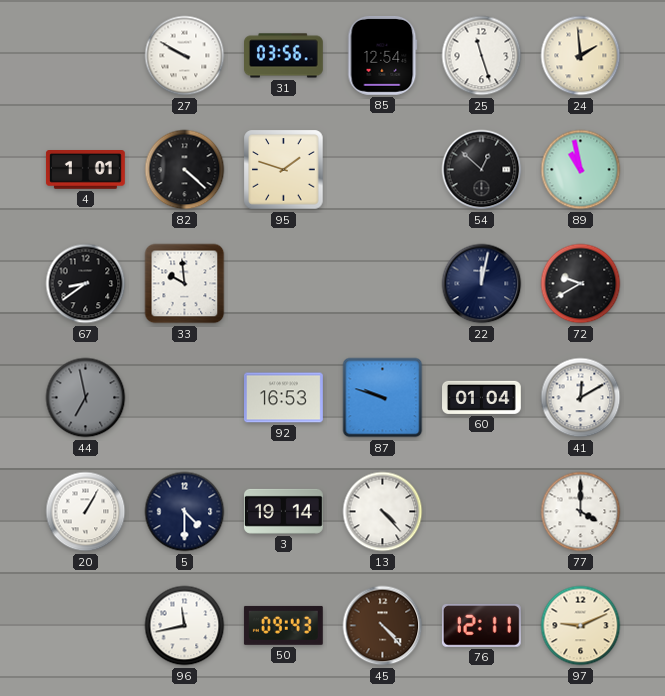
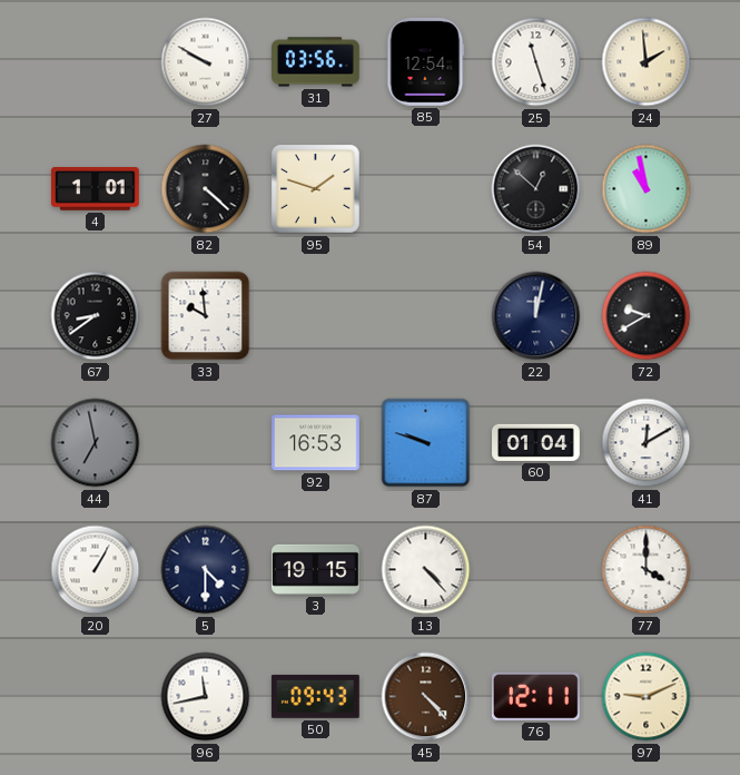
3: 19:14 -> 19:15 (315, 569)
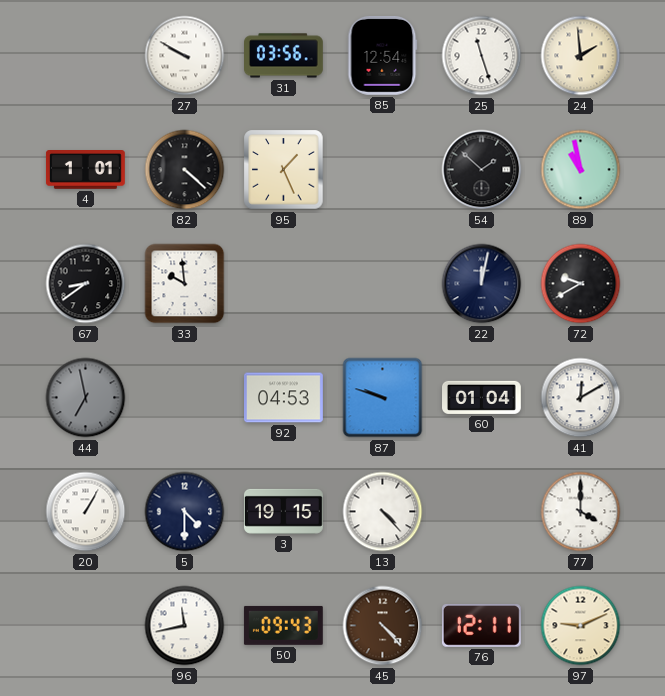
95: 1:48 -> 1:26 (284, 170)
54: 12:52 -> 1:52 (482, 170)
92: 16:53 -> 04:53 (284, 398)
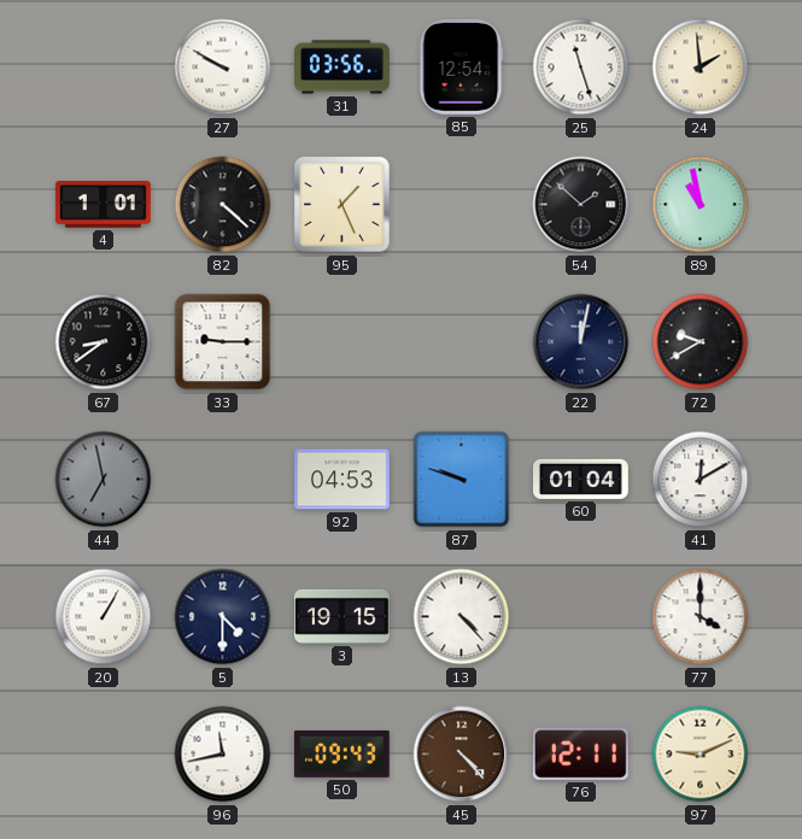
33: 9:59 -> 9:15 (223, 342)
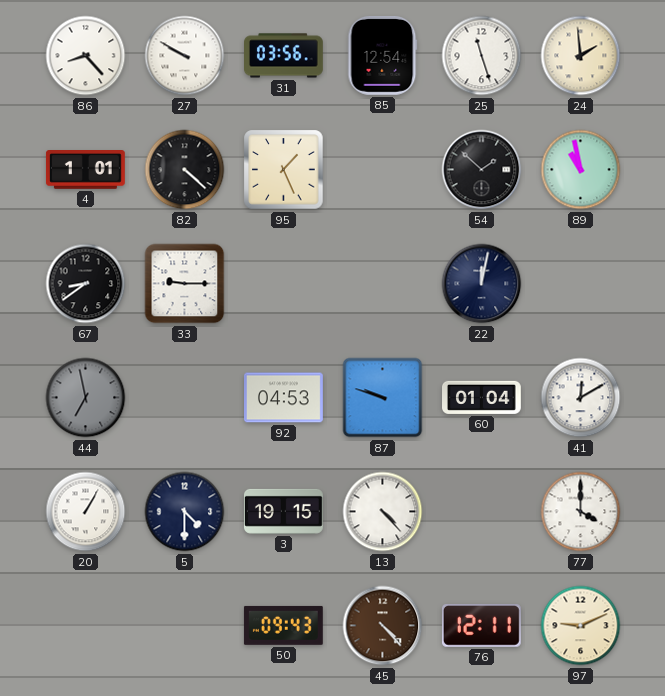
86: none -> 8:23 (86, 56)
72: 9:40 -> none (701, 342)
96: 11:43 -> none (223, 755)
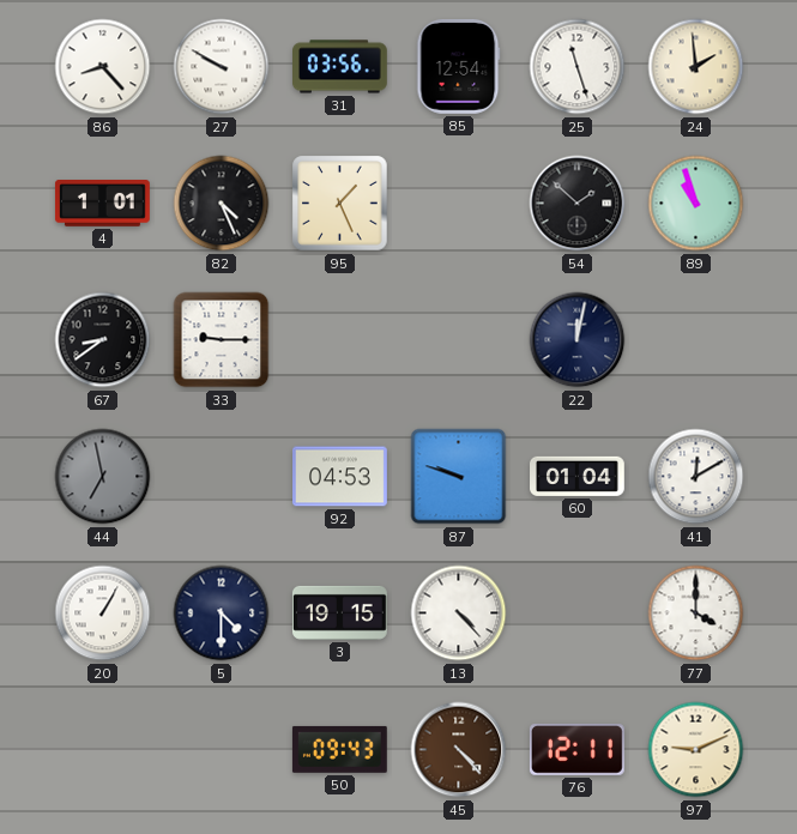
82: 4:22 -> 4:26 (222, 204)
89: 10:58 -> 10:57 (696, 204)
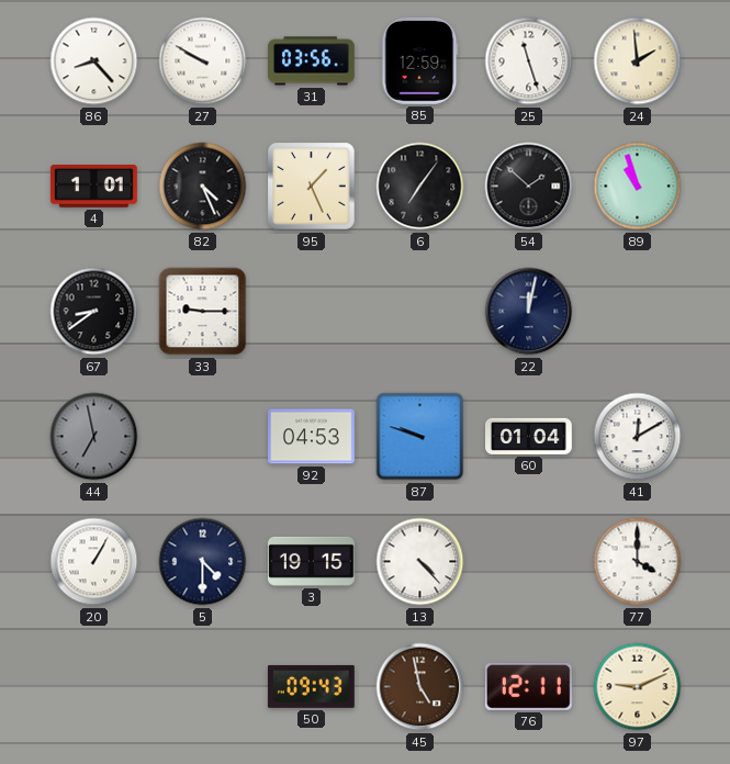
85: 12:54 -> 12:59 (420, 60)
6: none -> 7:06 (420, 187)
45: 4:23 -> 4:58 (420, 687)
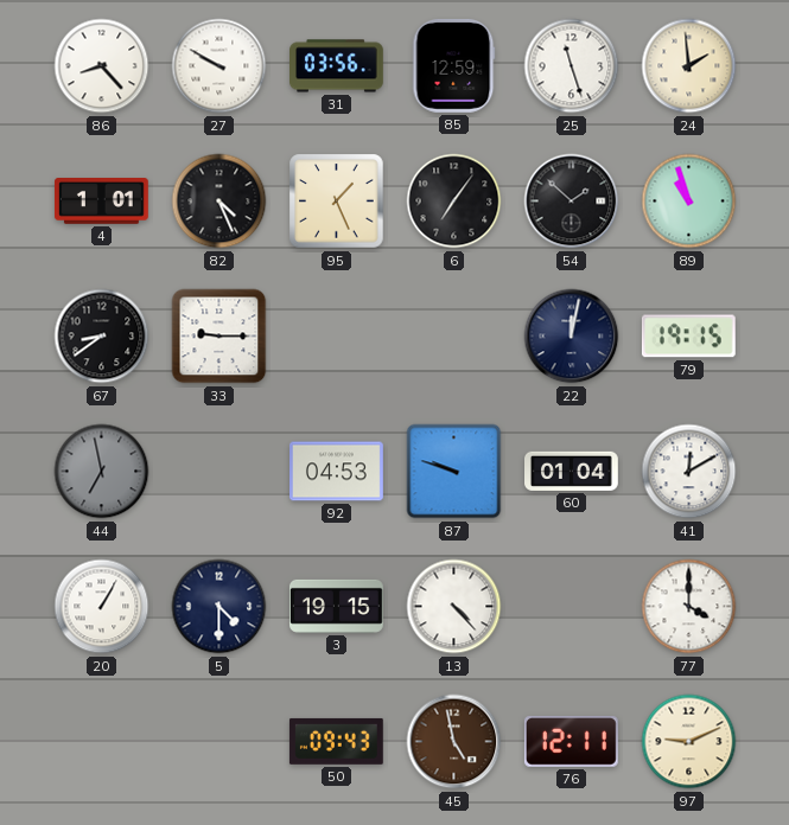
79: none -> 19:15 (688, 337)
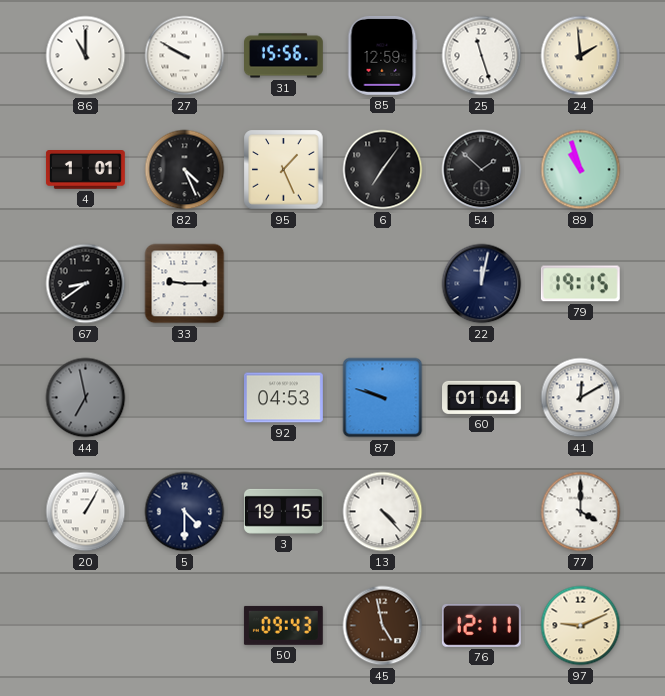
86: 8:23 -> 11:00 (86, 56)
31: 03:56 -> 15:56 (284, 56)
